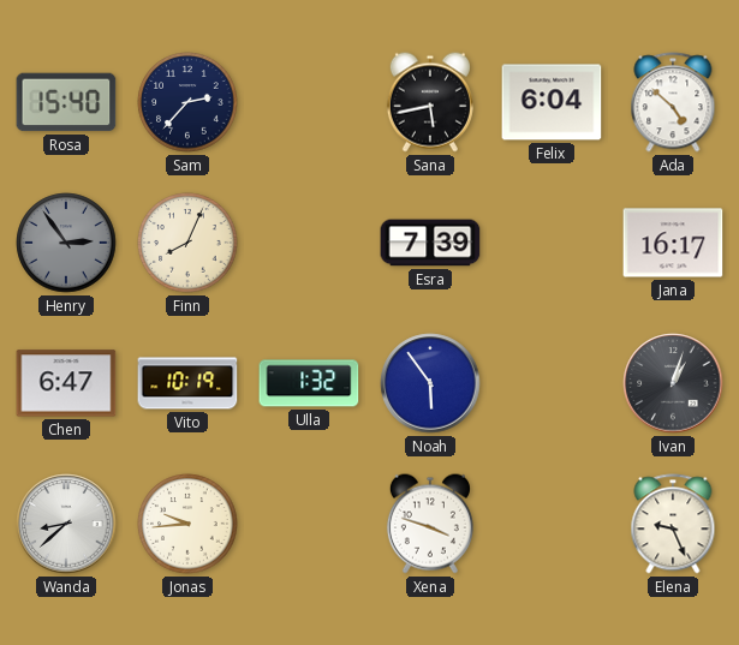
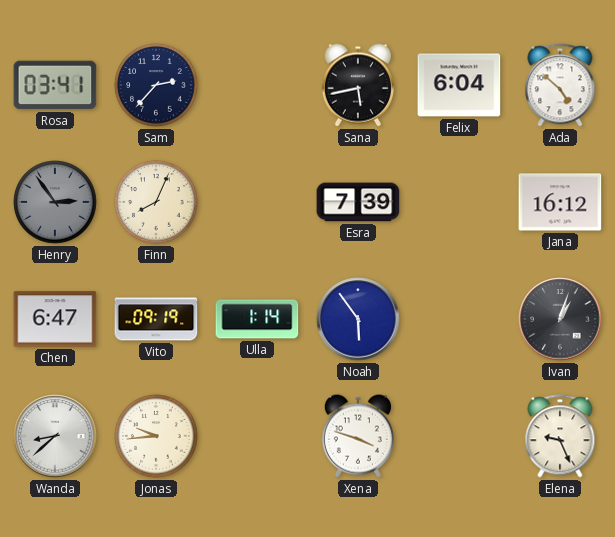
Rosa: 15:40 -> 03:41 (55, 85)
Jana: 16:17 -> 16:12 (560, 202)
Vito: 10:19 -> 09:19 (156, 319)
Ulla: 1:32 -> 1:14 (257, 319)
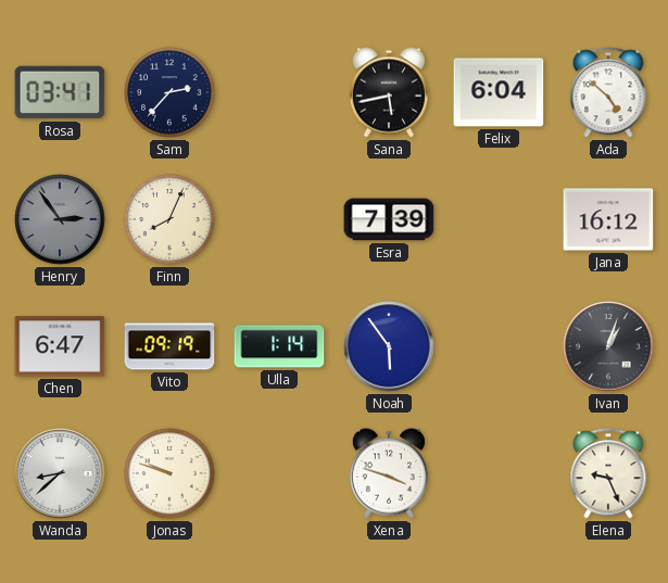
Jonas: 9:44 -> 9:48 (169, 473)
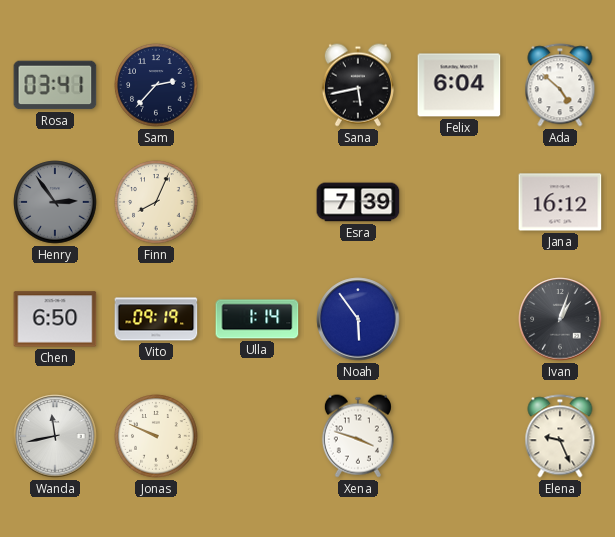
Chen: 6:47 -> 6:50 (55, 319)
Wanda: 8:38 -> 11:43 (55, 436)
Jonas: 9:48 -> 9:49 (156, 436)
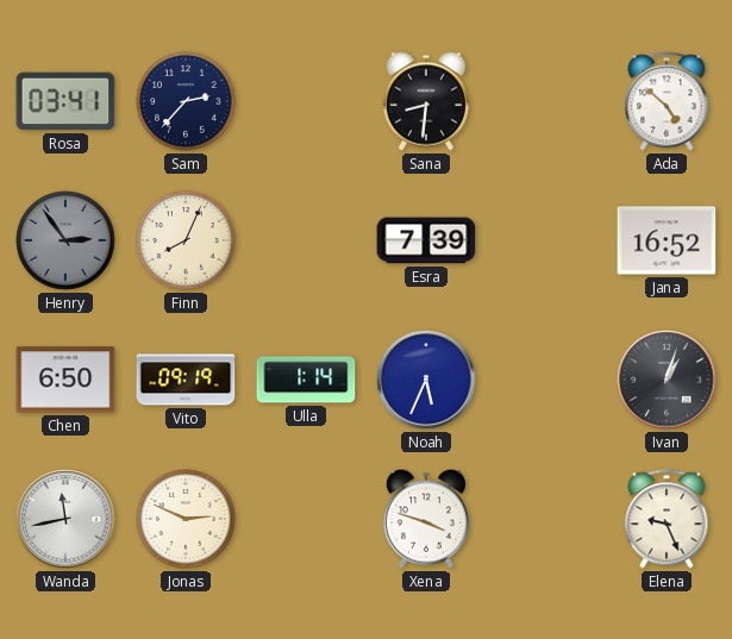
Sana: 5:43 -> 8:31 (426, 101)
Felix: 6:04 -> none (459, 85)
Jana: 16:12 -> 16:52 (667, 240)
Noah: 5:54 -> 5:34 (426, 380)
Jonas: 9:49 -> 2:49 (186, 519)
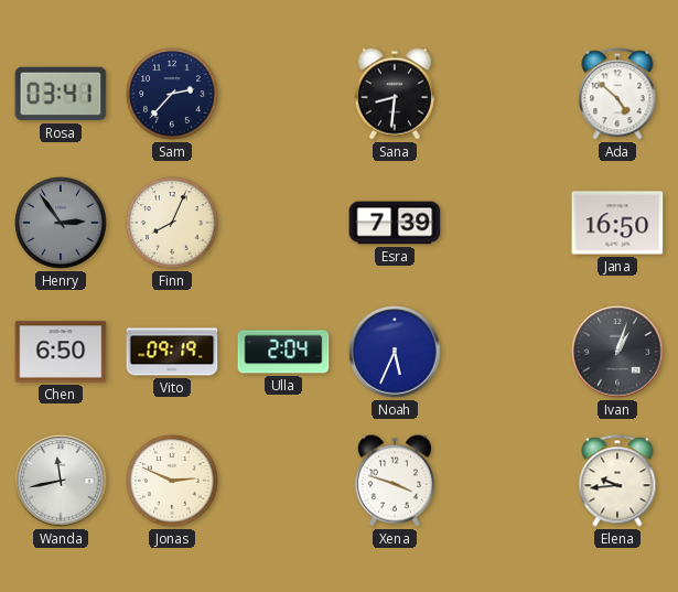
Jana: 16:52 -> 16:50 (617, 223)
Ulla: 1:14 -> 2:04 (283, 352)
Elena: 9:26 -> 9:44 (617, 481)
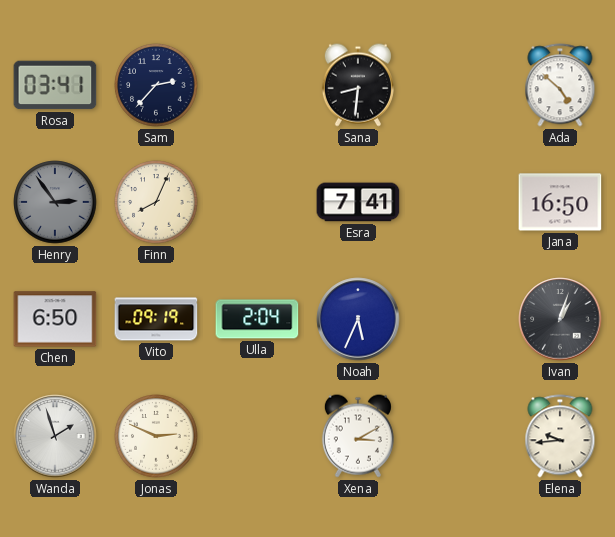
Esra: 7:39 -> 7:41 (358, 202)
Wanda: 11:43 -> 1:57 (55, 436)
Xena: 3:48 -> 3:10 (358, 436)
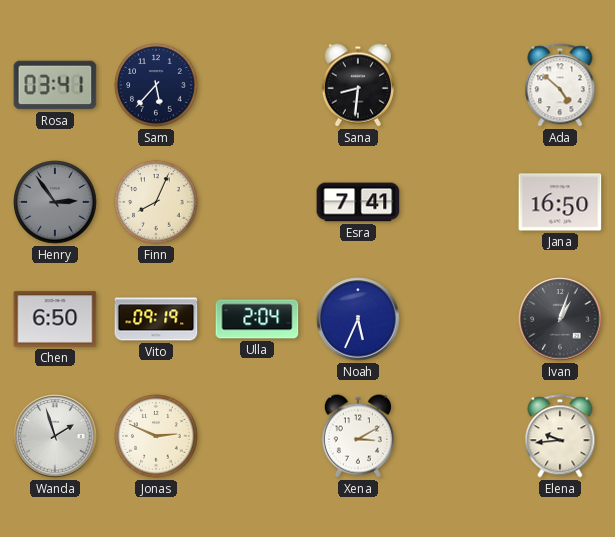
Sam: 2:37 -> 5:37 (156, 85)
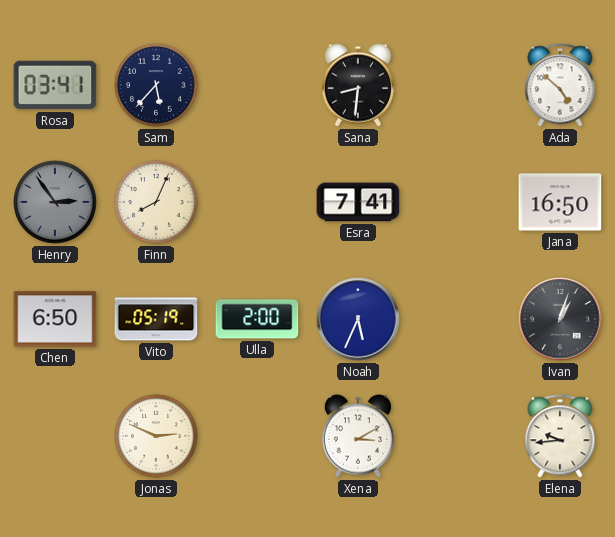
Vito: 09:19 -> 05:19 (156, 319)
Ulla: 2:04 -> 2:00 (257, 319)
Wanda: 1:57 -> none (55, 436)
